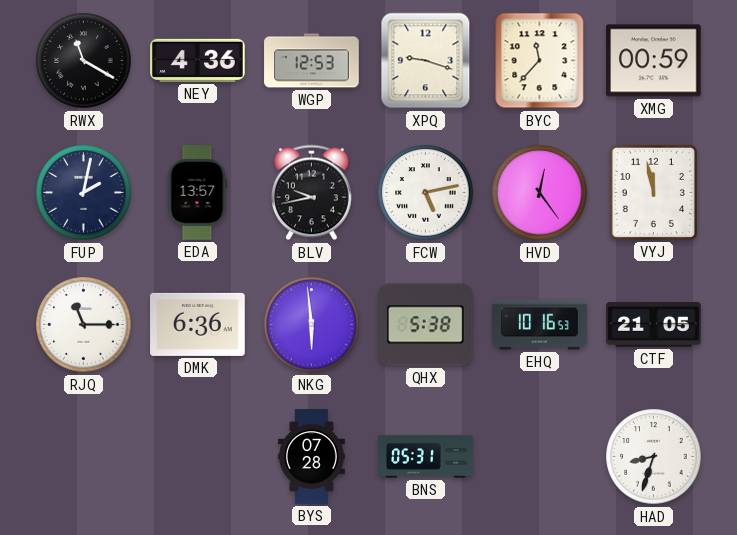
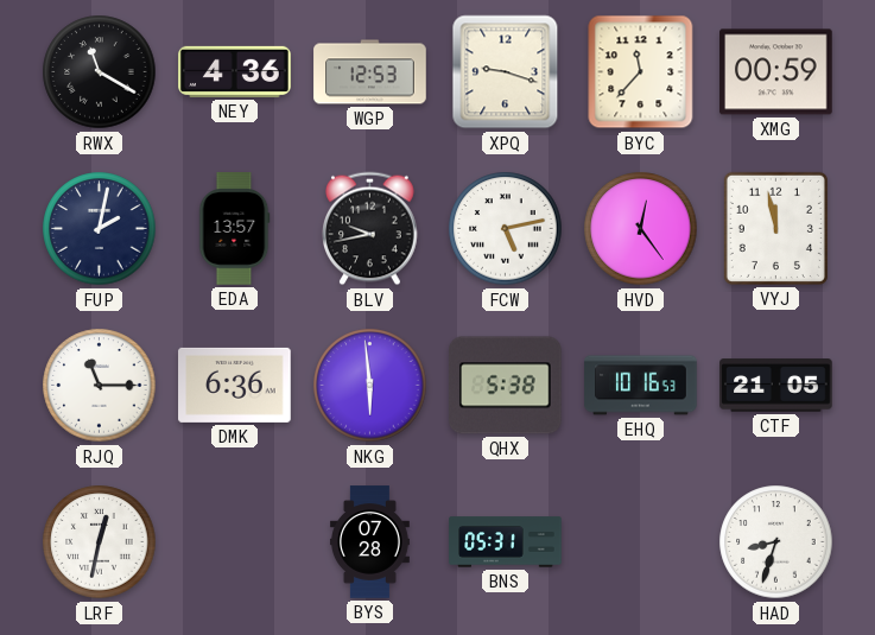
LRF: none -> 12:32 (100, 542)
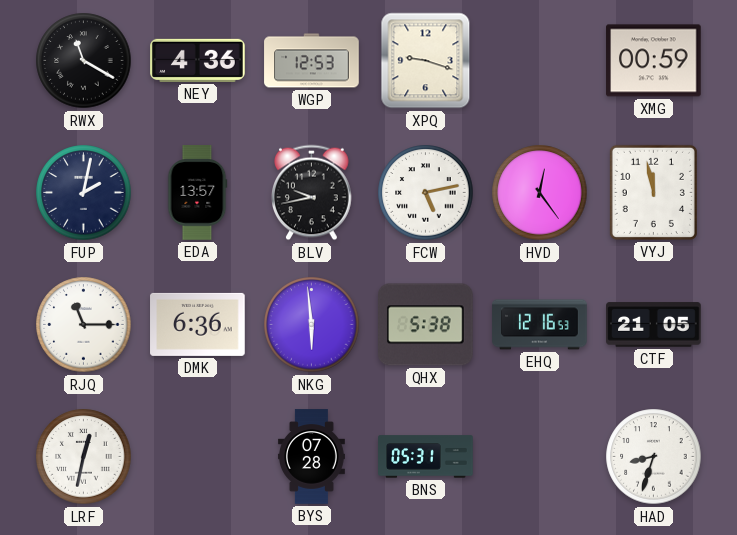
BYC: 11:37 -> none (641, 72)
EHQ: 10:16 -> 12:16 (540, 325)
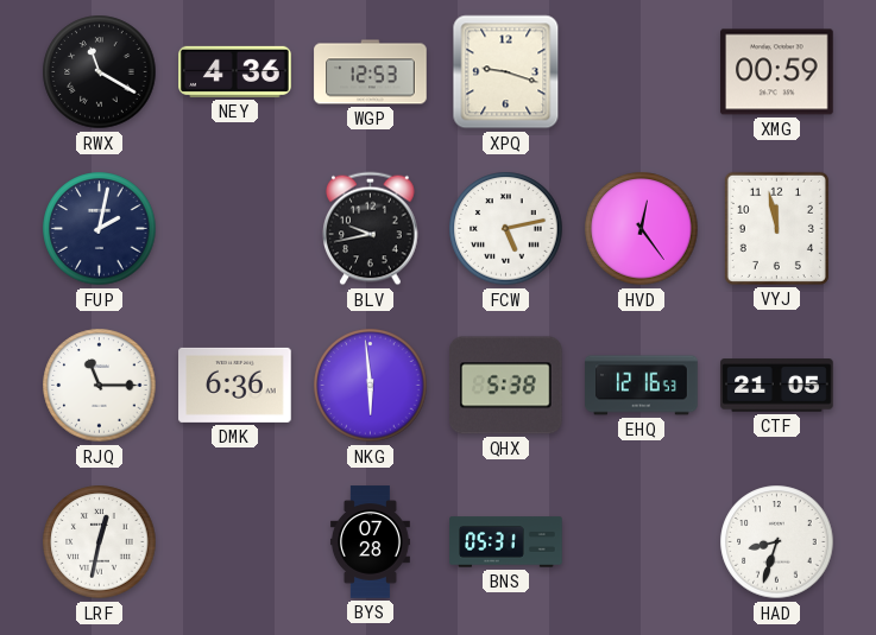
EDA: 13:57 -> none (197, 193)
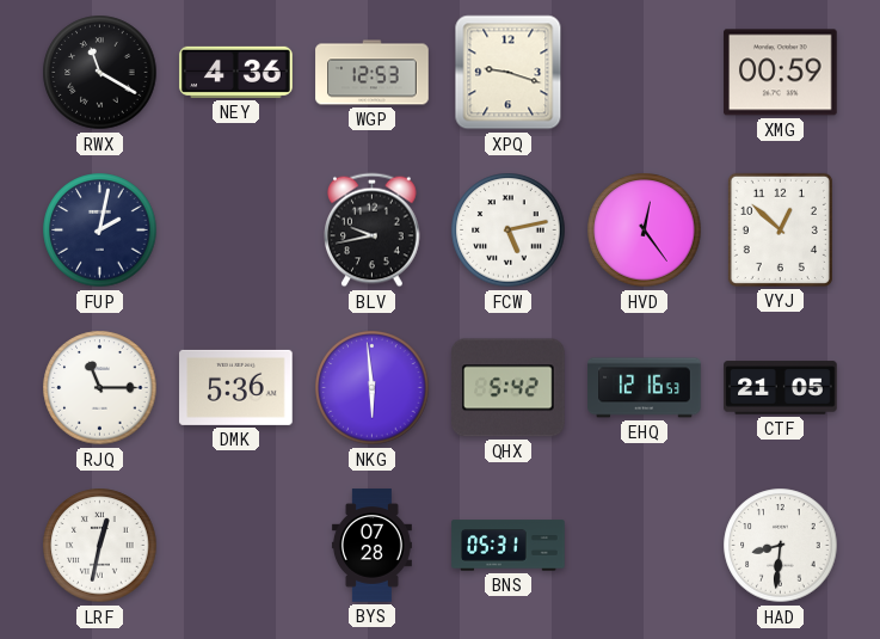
VYJ: 11:58 -> 12:52 (780, 229)
DMK: 6:36 -> 5:36 (236, 387)
QHX: 5:38 -> 5:42 (509, 388)
HAD: 8:33 -> 8:31 (781, 546)
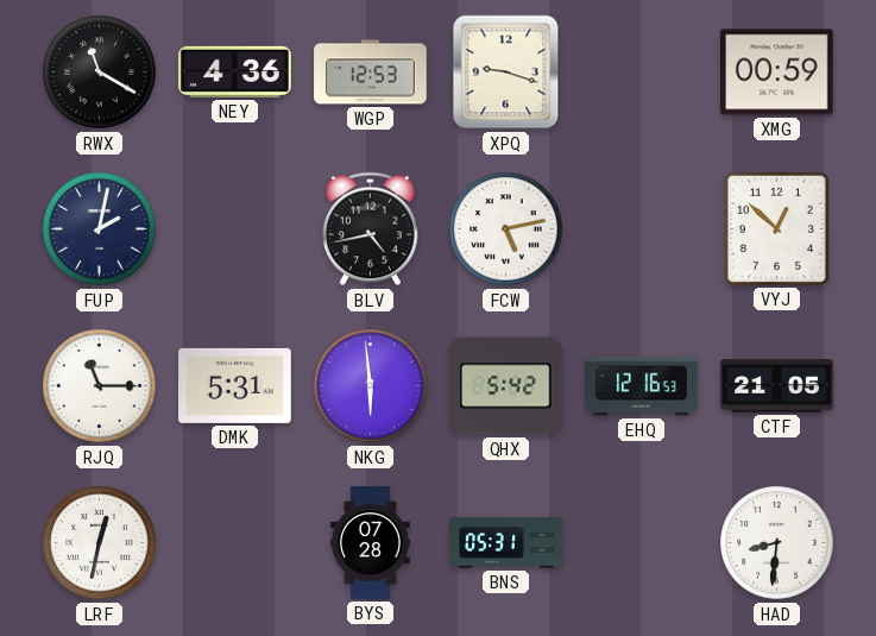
BLV: 9:43 -> 4:43 (371, 229)
HVD: 12:24 -> none (645, 231)
DMK: 5:36 -> 5:31 (235, 385)
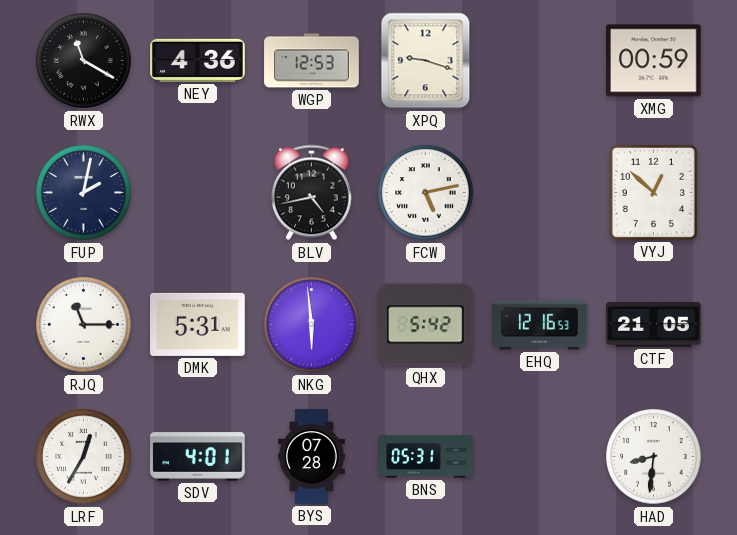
LRF: 12:32 -> 12:35 (84, 457)
SDV: none -> 4:01 (198, 457)
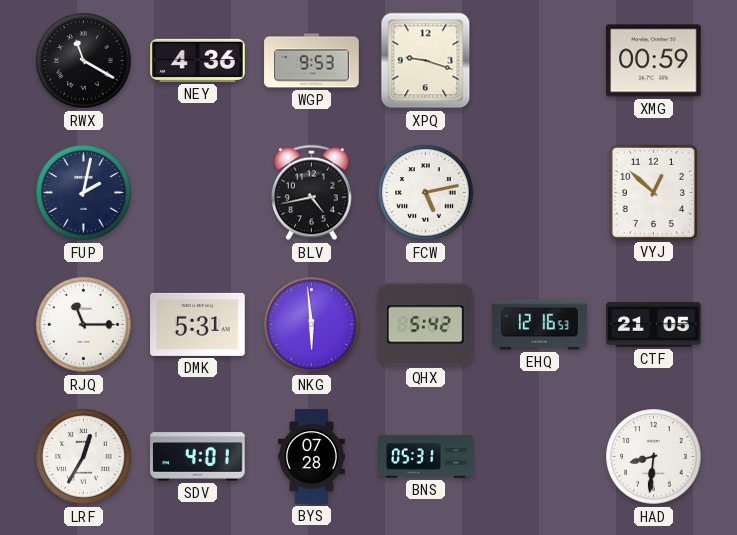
WGP: 12:53 -> 9:53 (312, 61)
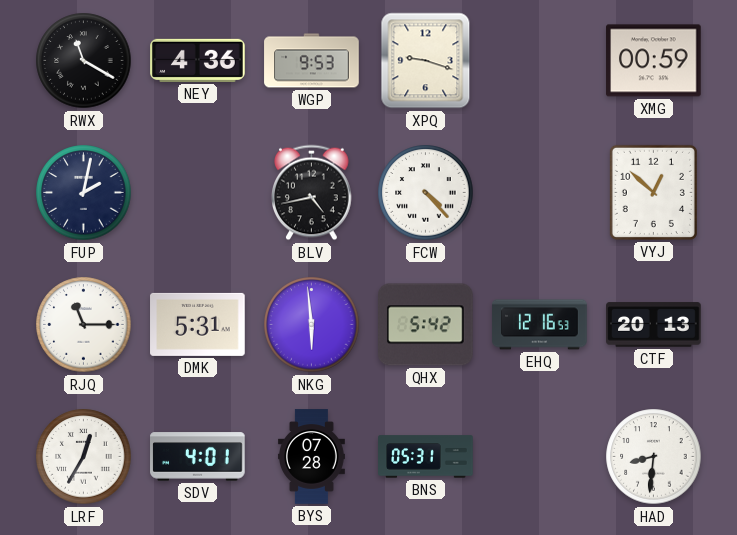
FCW: 5:13 -> 4:23 (426, 193)
CTF: 21:05 -> 20:13 (654, 325)
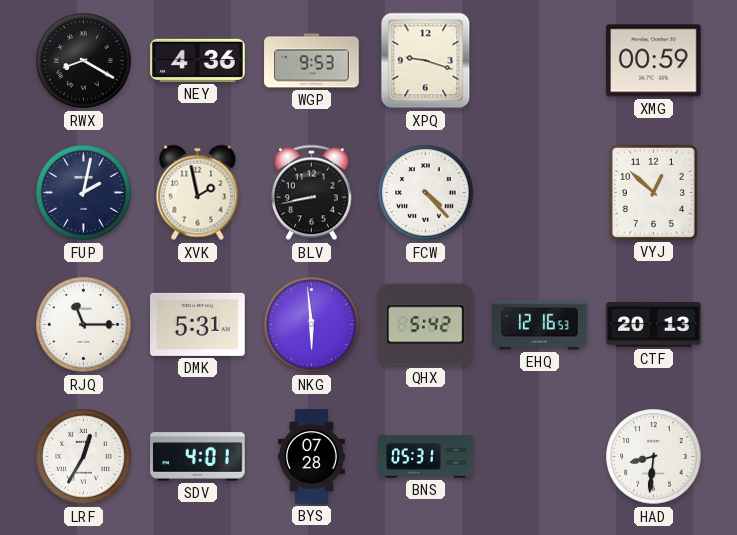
RWX: 11:20 -> 8:20 (84, 61)
XVK: none -> 1:58 (198, 193)
BLV: 4:43 -> 8:43 (312, 193)
